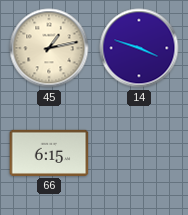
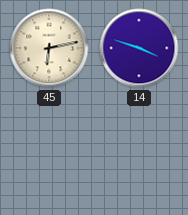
45: 1:13 -> 6:13 (49, 48)
66: 6:15 -> none (49, 153)
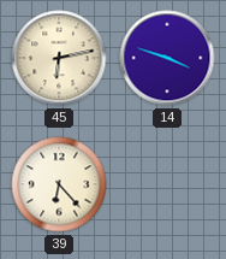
39: none -> 6:23 (59, 184)
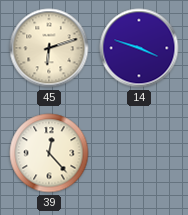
45: 6:13 -> 6:12 (49, 48)
39: 6:23 -> 12:23 (49, 153)
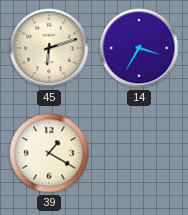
14: 3:48 -> 3:35 (139, 48)
39: 12:23 -> 1:20 (49, 153)
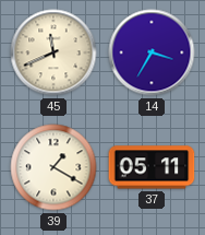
45: 6:12 -> 11:41 (53, 52)
37: none -> 05:11 (152, 167)
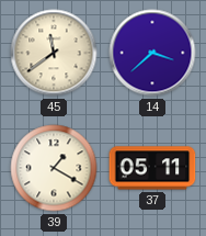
45: 11:41 -> 11:39 (54, 53)
14: 3:35 -> 3:38 (152, 53)
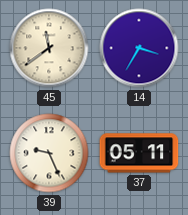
14: 3:38 -> 3:35 (139, 48)
39: 1:20 -> 9:26 (49, 153)
